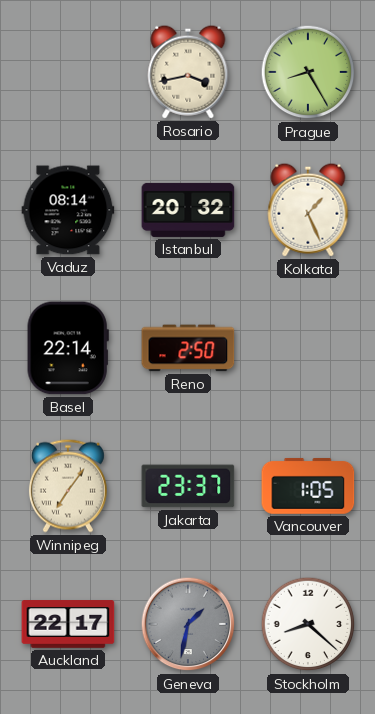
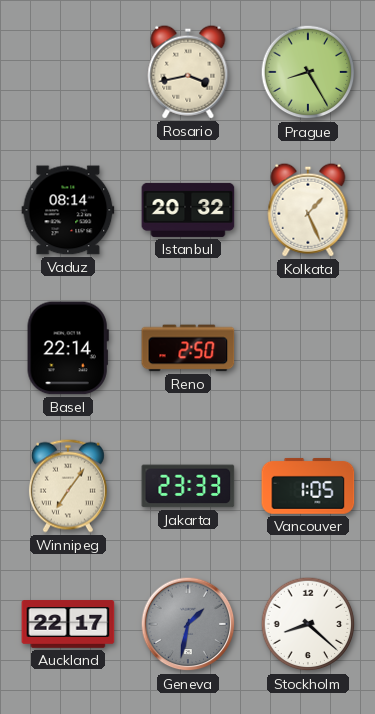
Jakarta: 23:37 -> 23:33 (188, 486)
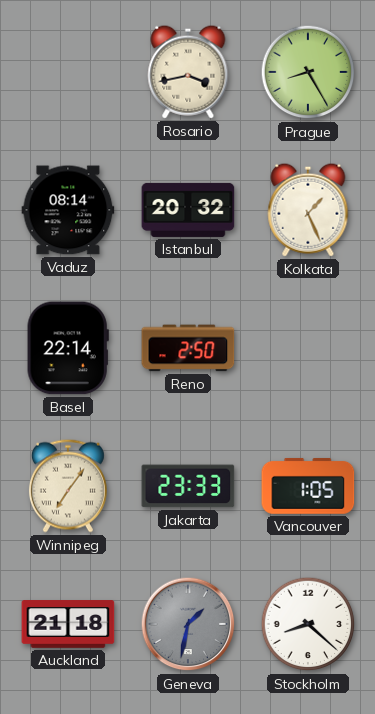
Auckland: 22:17 -> 21:18 (68, 624)
